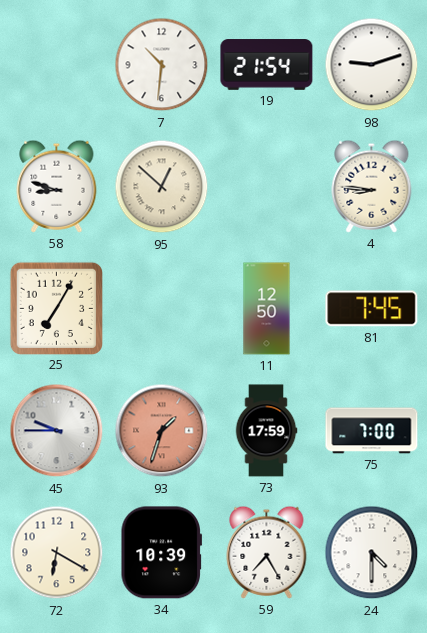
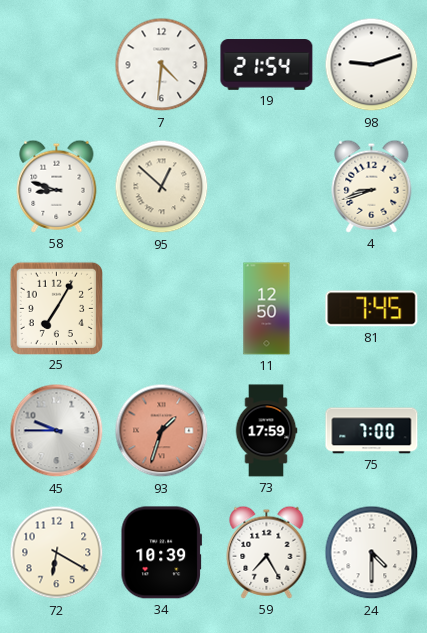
7: 10:31 -> 4:31 (162, 65)
4: 8:46 -> 8:42 (372, 186)
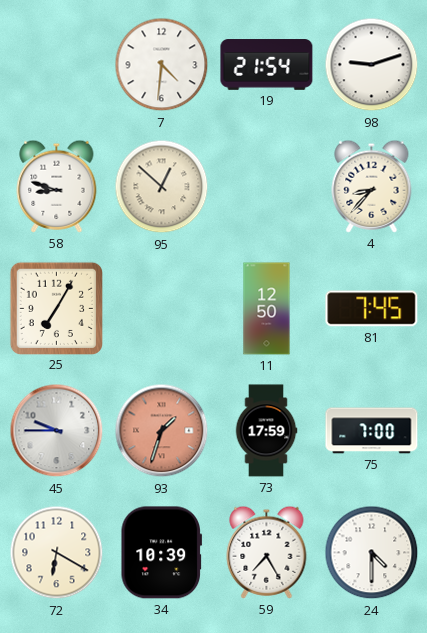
4: 8:42 -> 8:37 (372, 186)
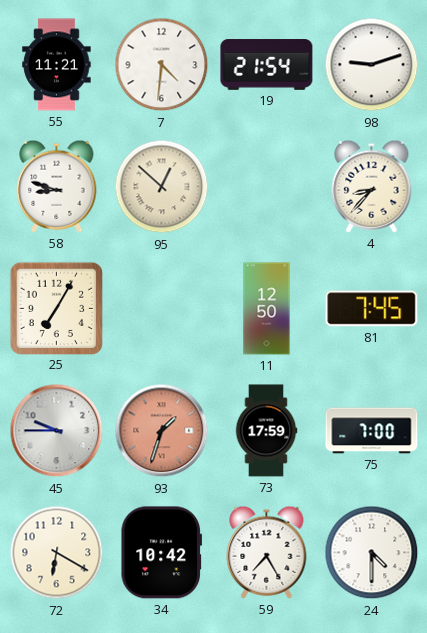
55: none -> 11:21 (57, 65)
34: 10:39 -> 10:42 (161, 553)
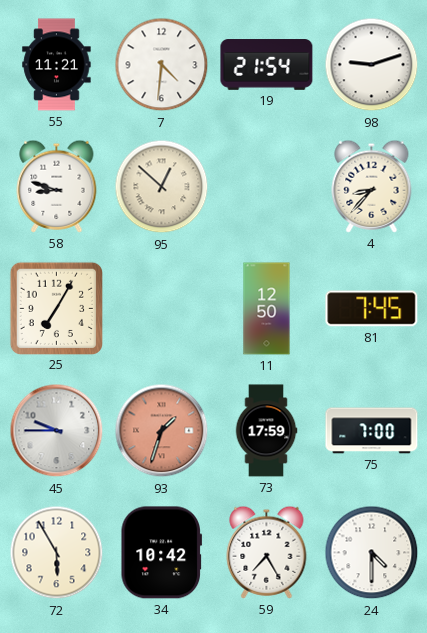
72: 6:20 -> 5:55 (57, 553)
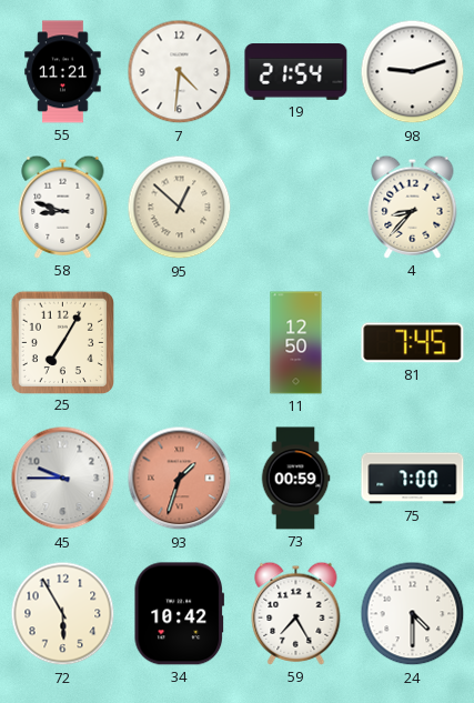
73: 17:59 -> 00:59 (295, 479)
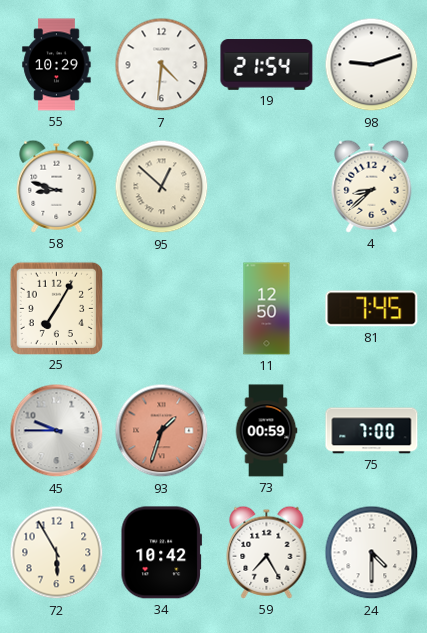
55: 11:21 -> 10:29 (57, 65)
4: 8:37 -> 8:38 (372, 186)
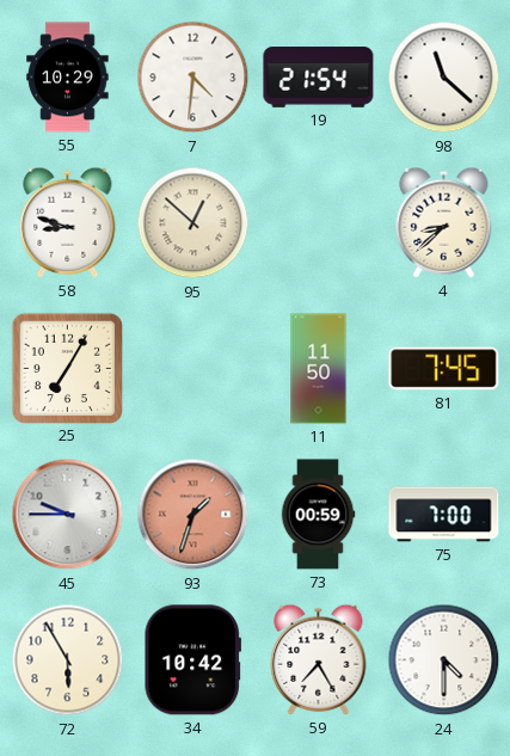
98: 9:12 -> 11:22 (444, 78)
11: 12:50 -> 11:50 (319, 369)
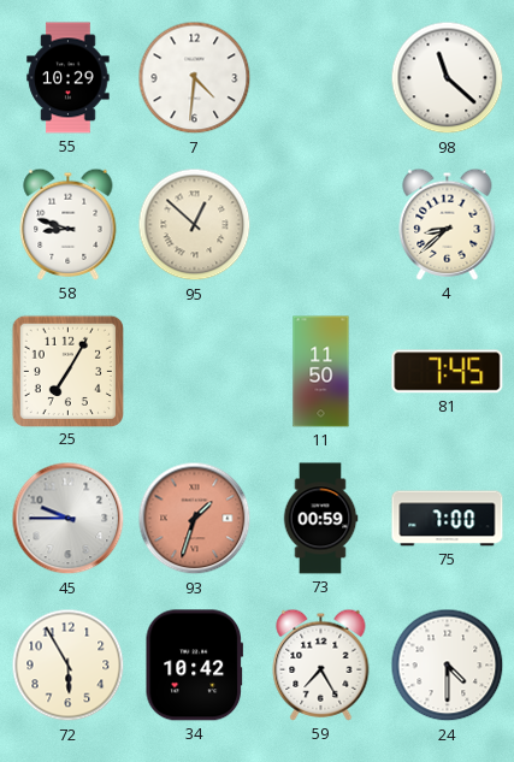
19: 21:54 -> none (319, 78)
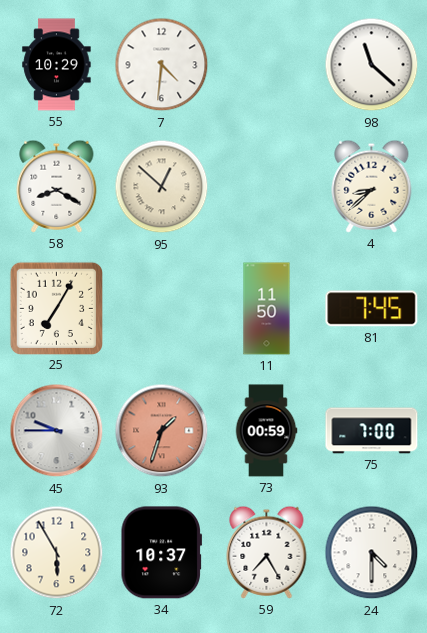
58: 8:48 -> 8:20 (57, 186)
34: 10:42 -> 10:37 (161, 553)
